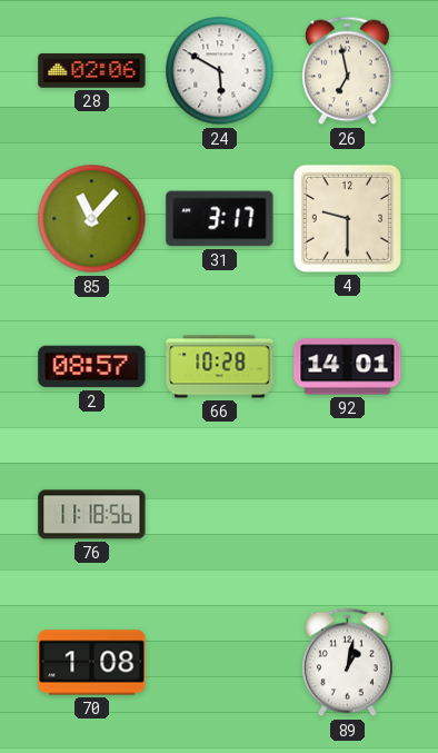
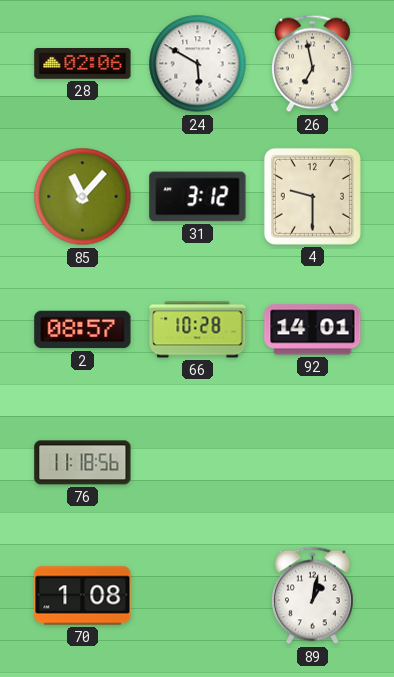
31: 3:17 -> 3:12 (198, 197)
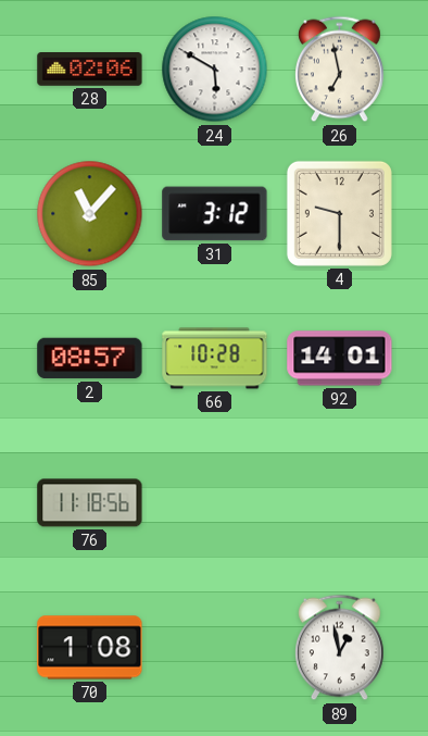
89: 1:02 -> 12:58 (340, 648)
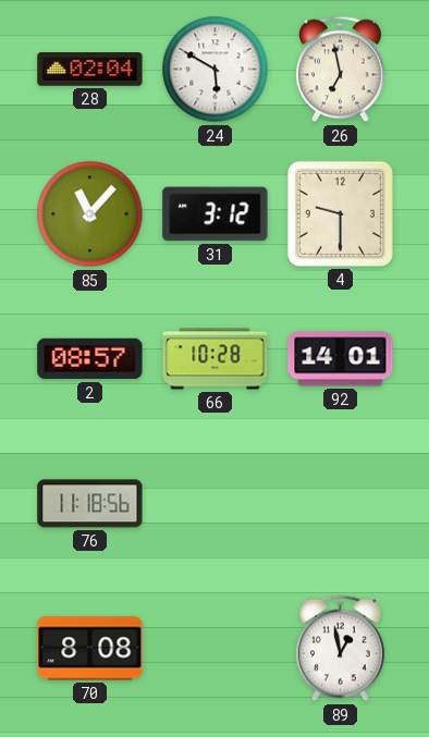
28: 02:06 -> 02:04 (90, 70)
70: 1:08 -> 8:08 (90, 649)
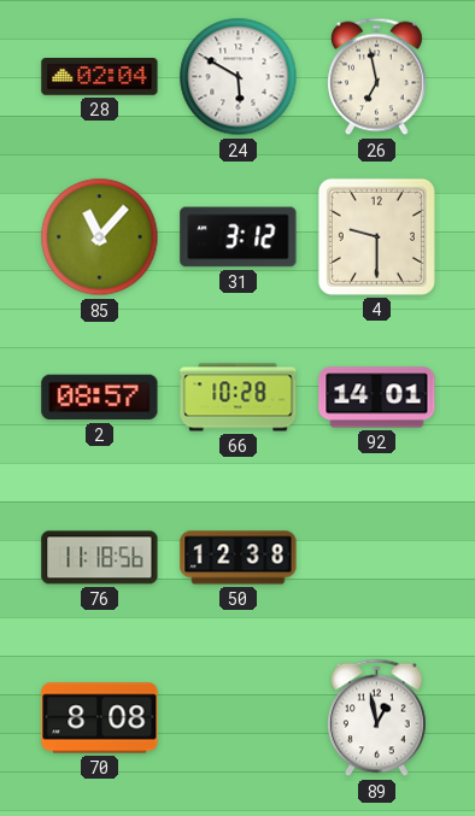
50: none -> 12:38 (239, 558)
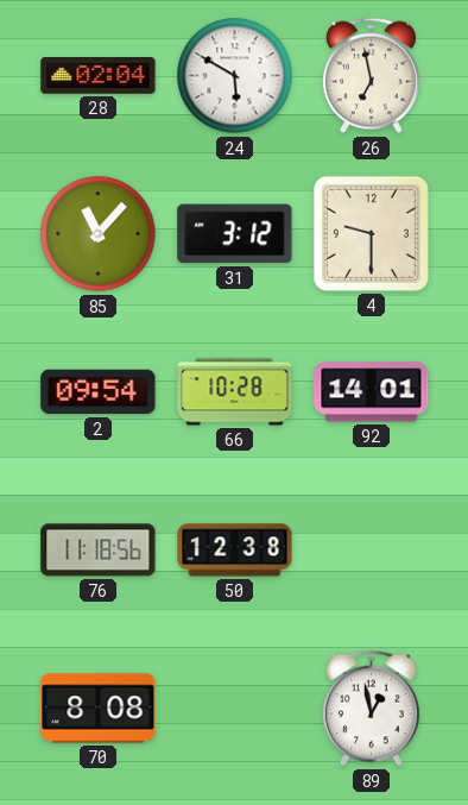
2: 08:57 -> 09:54 (99, 392)
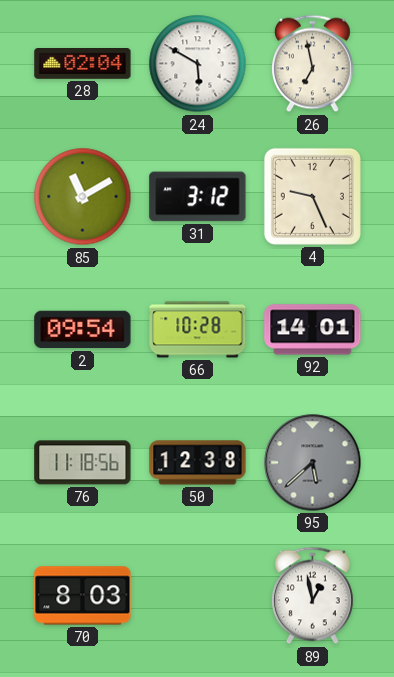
85: 11:07 -> 11:10 (83, 197)
4: 9:30 -> 9:26 (312, 196)
95: none -> 5:38 (313, 463)
70: 8:08 -> 8:03 (83, 596)
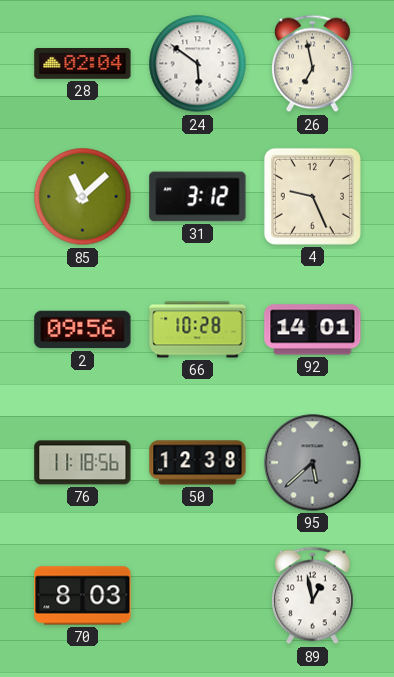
24: 5:50 -> 5:51 (198, 64)
85: 11:10 -> 11:08 (83, 197)
2: 09:54 -> 09:56 (83, 330)
